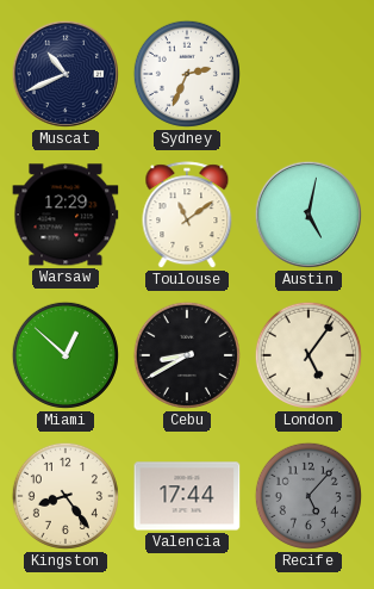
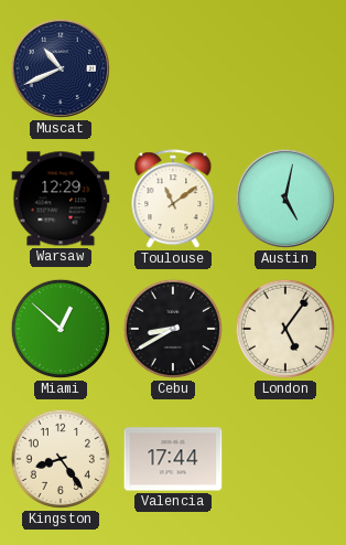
Sydney: 2:34 -> none (187, 74)
Recife: 5:07 -> none (308, 496)
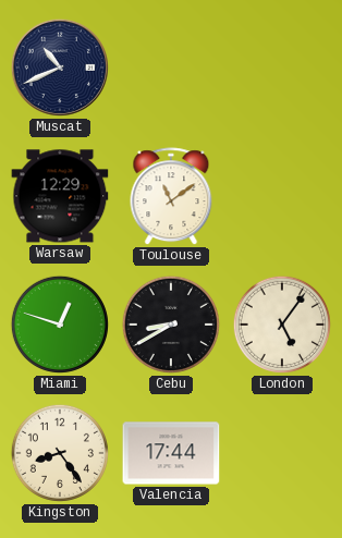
Austin: 5:02 -> none (285, 199)
Miami: 12:52 -> 12:48 (60, 325)
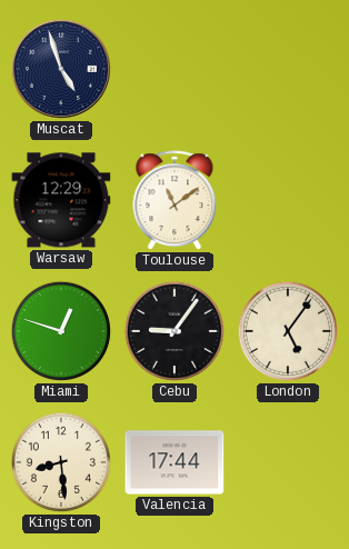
Muscat: 10:41 -> 4:57 (61, 69)
Cebu: 8:40 -> 9:06 (174, 331)
Kingston: 8:24 -> 8:29 (61, 462)
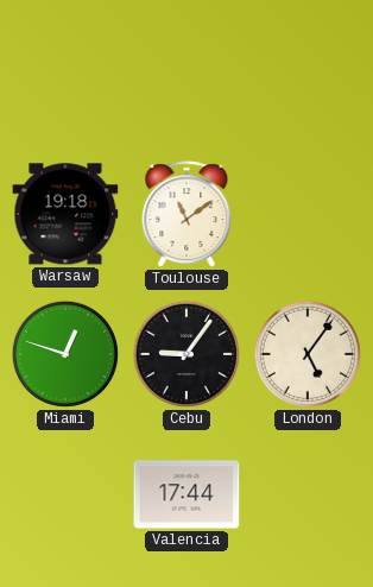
Muscat: 4:57 -> none (61, 69)
Warsaw: 12:29 -> 19:18 (65, 214)
Kingston: 8:29 -> none (61, 462)
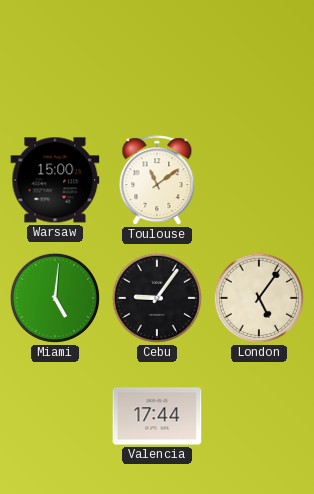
Warsaw: 19:18 -> 15:00 (55, 180)
Miami: 12:48 -> 5:01 (55, 298)
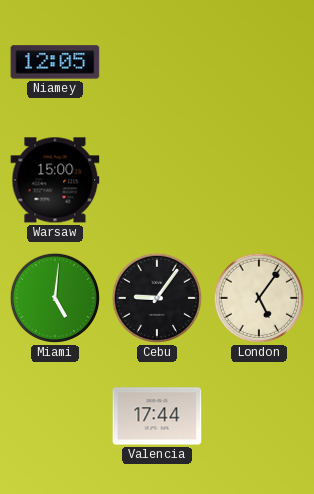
Niamey: none -> 12:05 (55, 62)
Toulouse: 11:09 -> none (157, 181)
